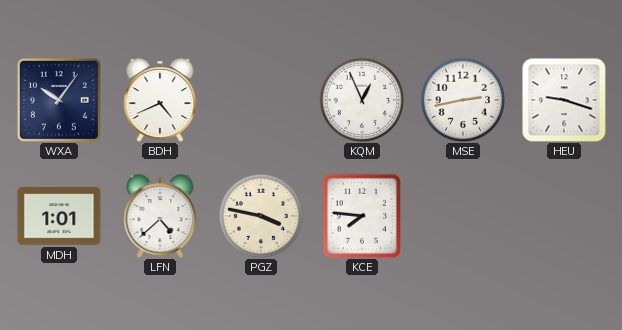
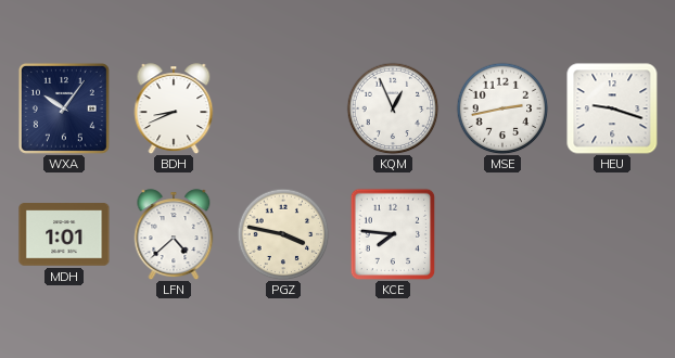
BDH: 4:41 -> 8:41 (174, 108)
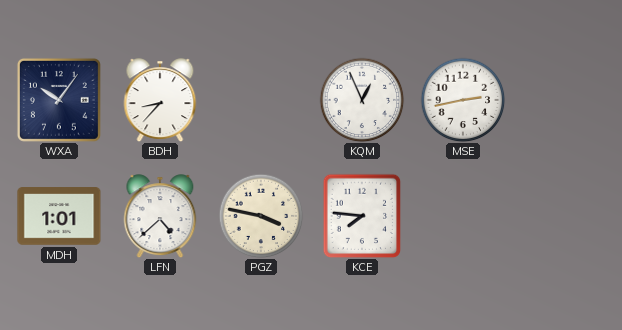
BDH: 8:41 -> 8:37 (160, 100)
HEU: 9:18 -> none (612, 108)
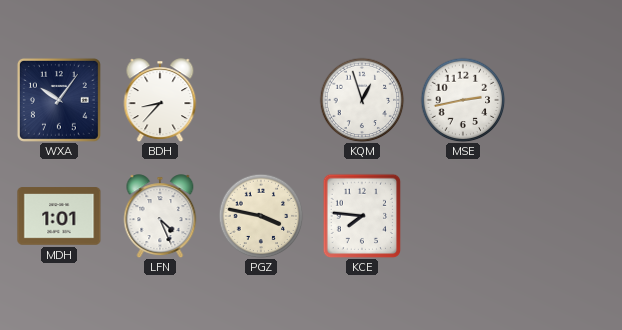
KQM: 12:56 -> 12:57 (362, 100)
LFN: 4:38 -> 4:26 (160, 216)
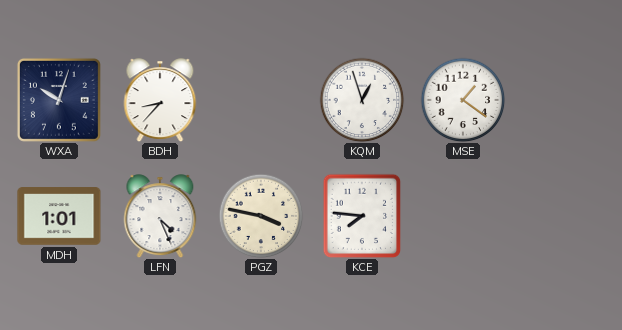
WXA: 10:06 -> 10:03 (59, 100)
MSE: 2:43 -> 1:21 (463, 100)
